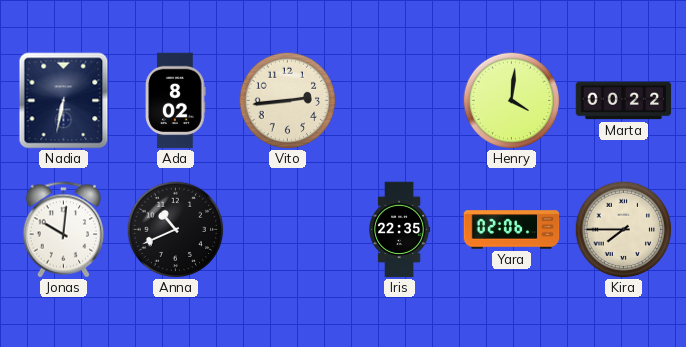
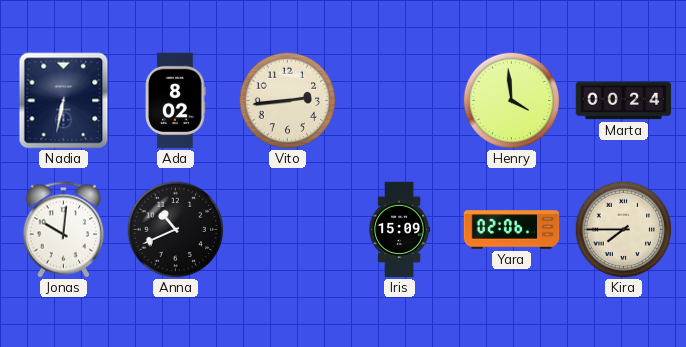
Henry: 4:01 -> 3:59 (511, 100)
Marta: 00:22 -> 00:24 (624, 101)
Iris: 22:35 -> 15:09 (400, 230)
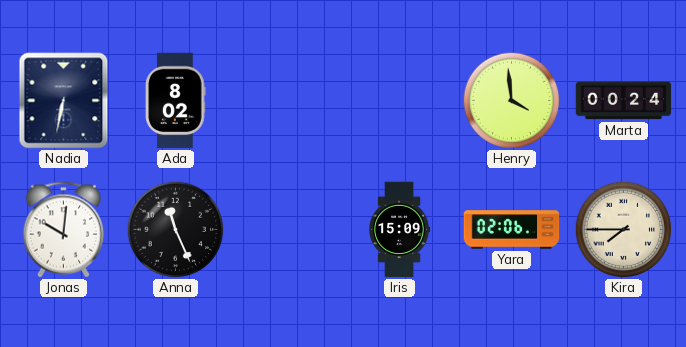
Vito: 2:44 -> none (287, 100)
Anna: 10:41 -> 11:26 (175, 229)
